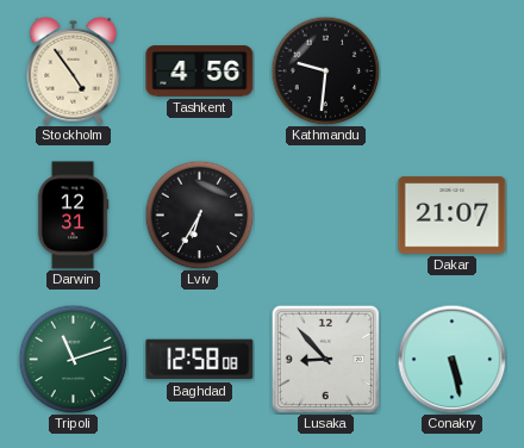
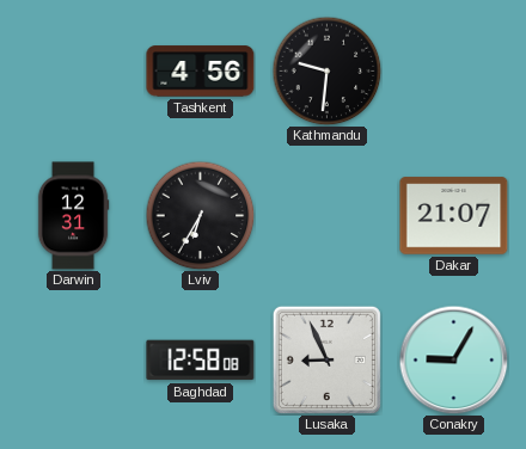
Stockholm: 4:54 -> none (74, 70)
Tripoli: 11:12 -> none (73, 359)
Lusaka: 8:53 -> 8:56 (326, 359)
Conakry: 5:28 -> 9:05 (453, 359)
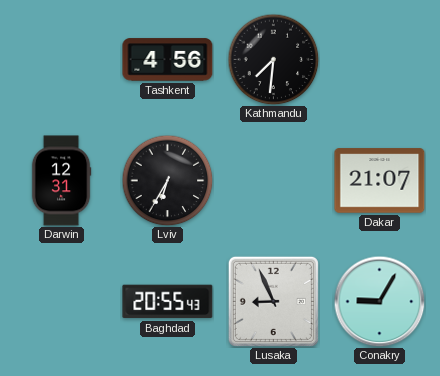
Kathmandu: 9:31 -> 7:31 (273, 59)
Baghdad: 12:58 -> 20:55 (168, 302)
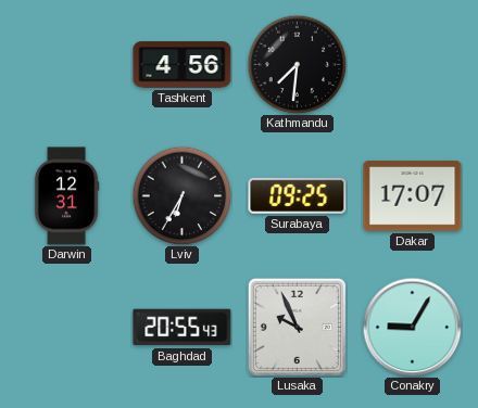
Surabaya: none -> 09:25 (298, 195)
Dakar: 21:07 -> 17:07 (413, 196)
Lusaka: 8:56 -> 9:56 (297, 327)
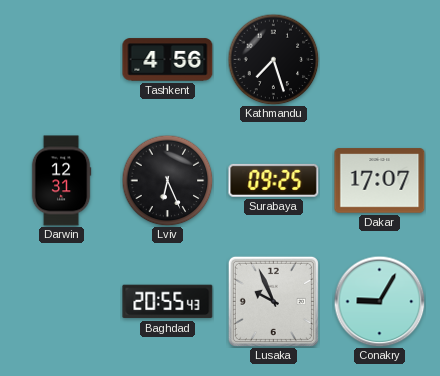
Kathmandu: 7:31 -> 7:27 (273, 59)
Lviv: 6:35 -> 6:26 (167, 180)
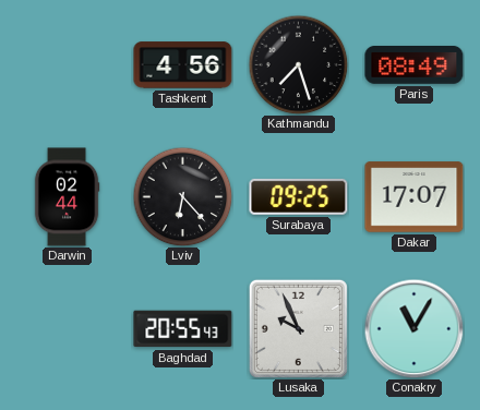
Paris: none -> 08:49 (415, 65)
Darwin: 12:31 -> 02:44 (67, 197)
Lviv: 6:26 -> 6:23 (182, 196)
Conakry: 9:05 -> 11:05 (413, 328)
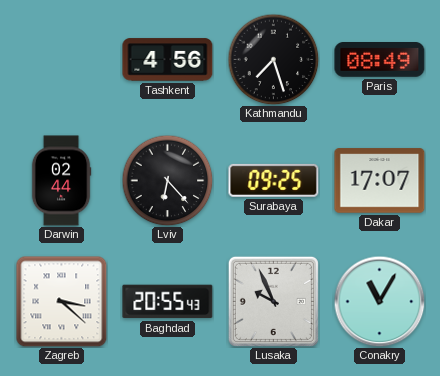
Zagreb: none -> 3:22 (62, 302)
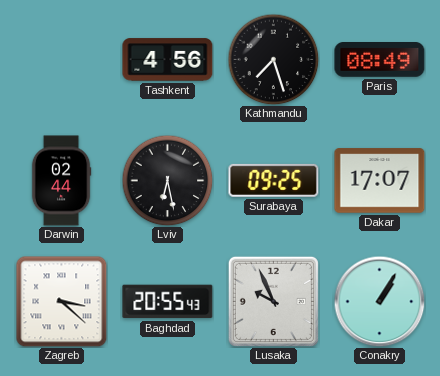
Lviv: 6:23 -> 6:28 (167, 180)
Conakry: 11:05 -> 1:05 (379, 301)
